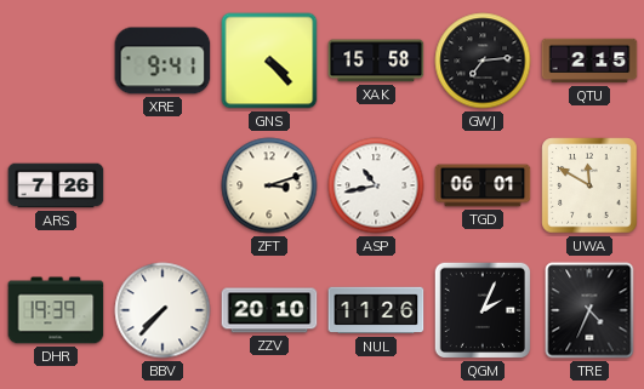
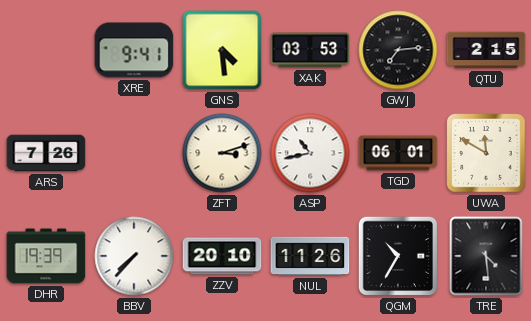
GNS: 4:23 -> 4:29 (222, 50)
XAK: 15:58 -> 03:53 (310, 50)
QGM: 2:04 -> 10:35 (398, 256)
TRE: 4:34 -> 4:29 (486, 256)
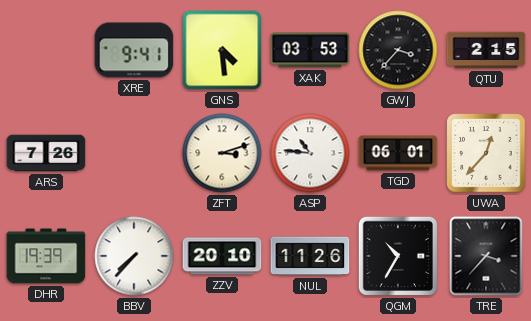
GWJ: 7:14 -> 3:37 (398, 50)
ASP: 10:43 -> 10:46 (310, 153)
UWA: 11:50 -> 12:37 (486, 153)
TRE: 4:29 -> 3:37 (486, 256)
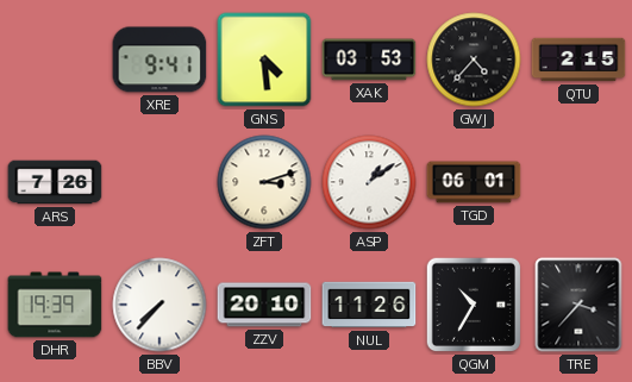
GWJ: 3:37 -> 4:37 (474, 60)
ASP: 10:46 -> 1:09 (369, 182)
UWA: 12:37 -> none (486, 153)
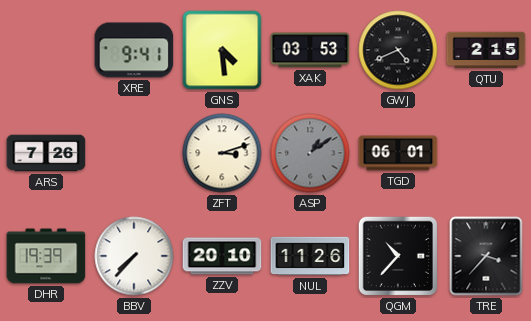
GWJ: 4:37 -> 4:41 (398, 50)
ASP dial: white -> grey (310, 153)
QGM: 10:35 -> 10:37 (398, 256)
